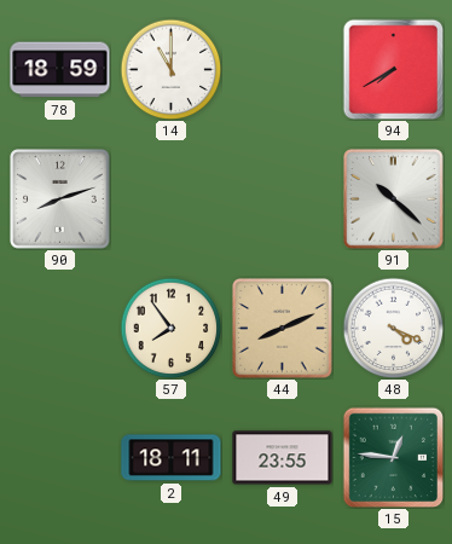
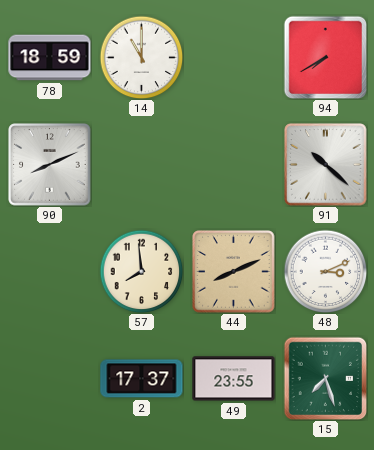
90: 8:12 -> 8:11 (50, 165)
57: 7:54 -> 7:59 (141, 271)
48: 4:19 -> 3:11 (325, 271)
2: 18:11 -> 17:37 (142, 379)
15: 12:46 -> 7:27 (325, 378)
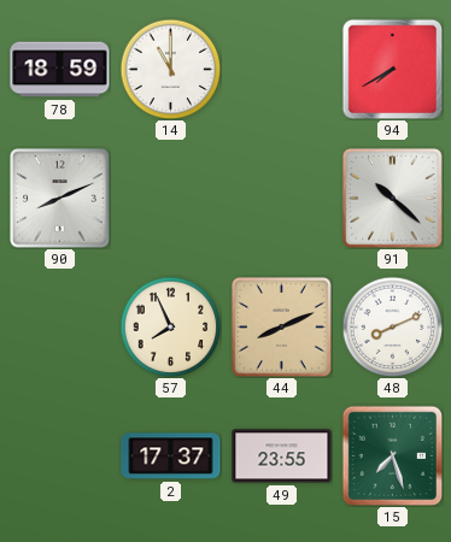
57: 7:59 -> 7:56 (170, 326)
48: 3:11 -> 8:11 (392, 326)
